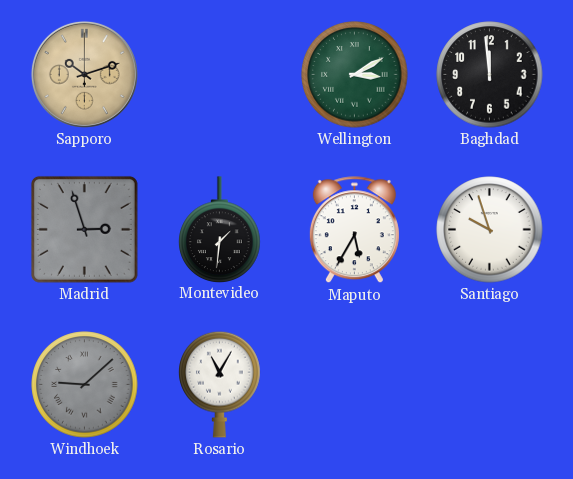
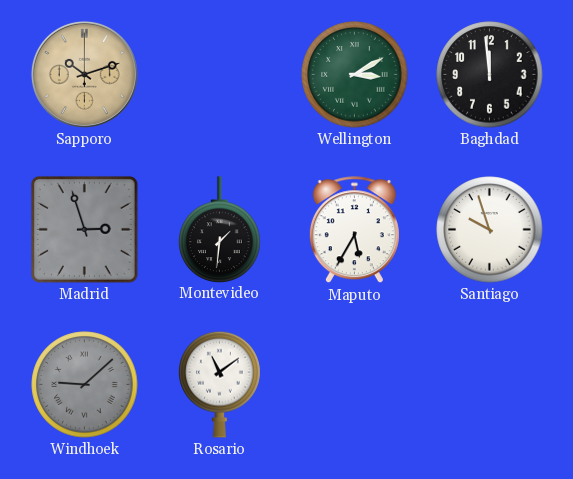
Rosario: 11:05 -> 11:09 (220, 384)
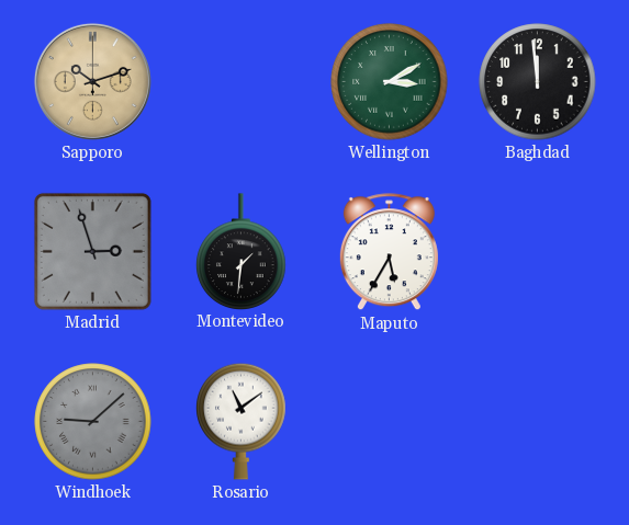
Santiago: 9:57 -> none (490, 230)
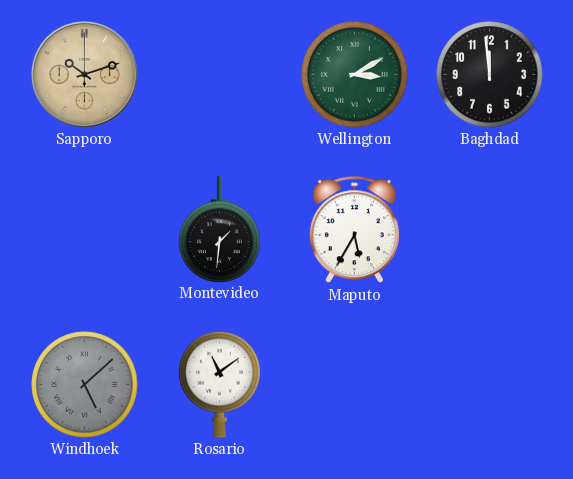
Madrid: 2:57 -> none (92, 251)
Windhoek: 9:08 -> 5:08 (85, 385)
